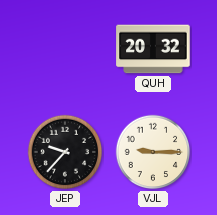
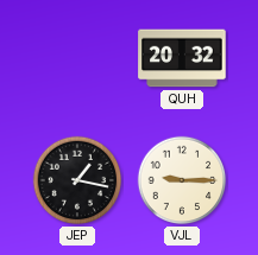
JEP: 9:37 -> 1:17 (77, 180)
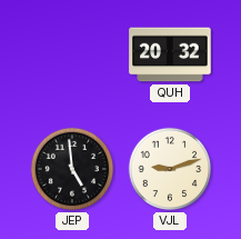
JEP: 1:17 -> 4:59 (72, 169)
VJL: 9:15 -> 9:12 (170, 169)
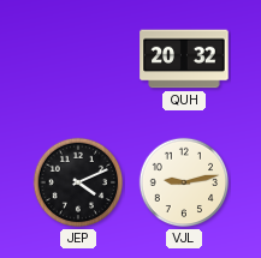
JEP: 4:59 -> 4:11 (78, 182)
VJL: 9:12 -> 9:13 (184, 182)
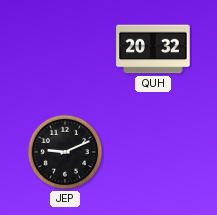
JEP: 4:11 -> 9:11 (65, 152)
VJL: 9:13 -> none (184, 182)
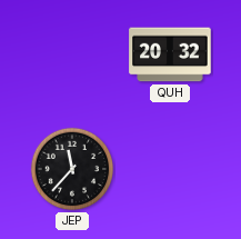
JEP: 9:11 -> 11:37 (72, 169)
